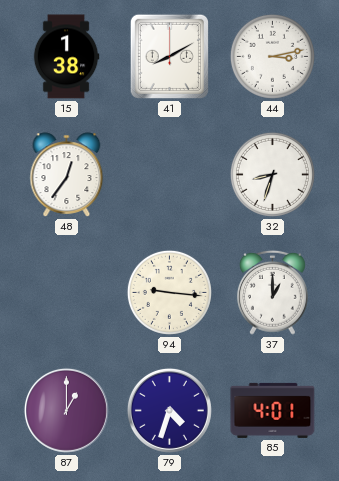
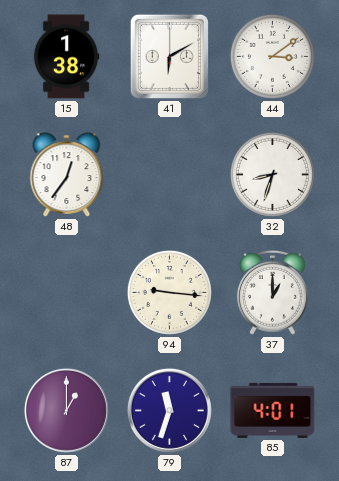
41: 8:10 -> 6:10 (169, 56)
44: 3:13 -> 3:09 (272, 56)
79: 4:33 -> 11:33 (169, 410)
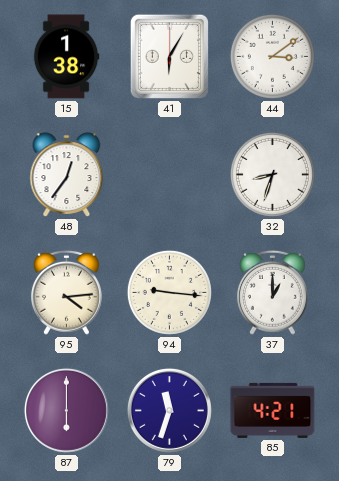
41: 6:10 -> 6:05 (169, 56)
95: none -> 4:14 (66, 292)
87: 1:00 -> 6:00 (66, 410)
85: 4:01 -> 4:21 (273, 410)
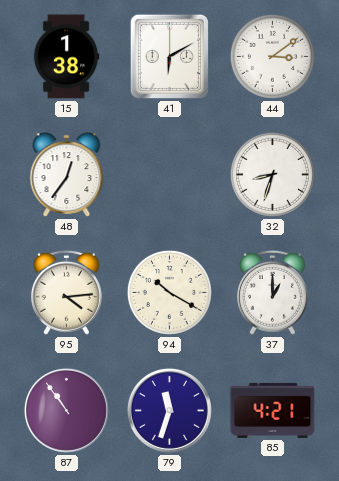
41: 6:05 -> 6:10 (169, 56)
94: 9:16 -> 10:20 (169, 292)
87: 6:00 -> 10:54 (66, 410)
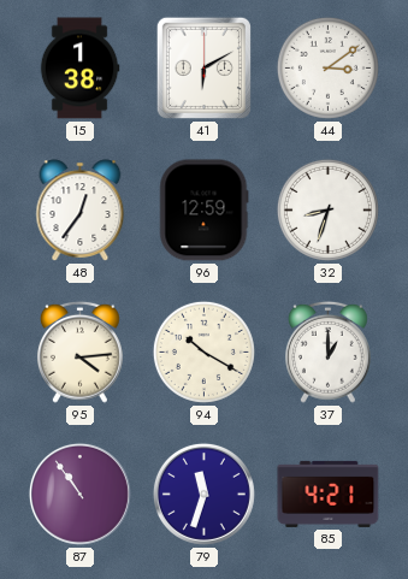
96: none -> 12:59 (203, 211)
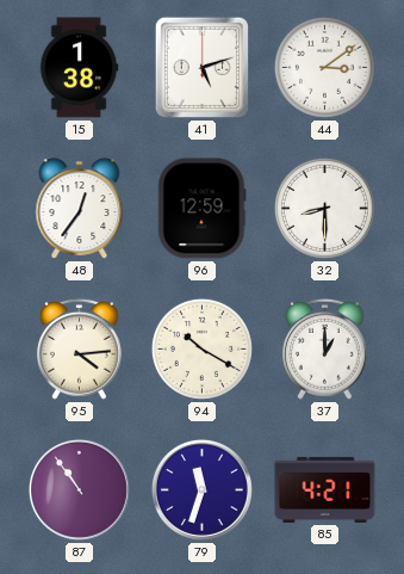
41: 6:10 -> 5:12 (201, 67)
32: 8:33 -> 8:30 (324, 208)
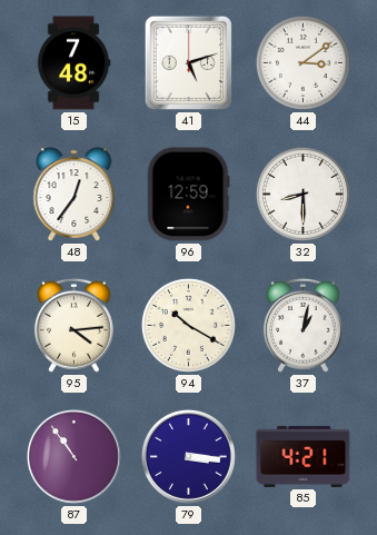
15: 1:38 -> 7:48 (73, 63)
37: 1:00 -> 1:02 (302, 325)
79: 11:33 -> 3:16 (188, 456)
